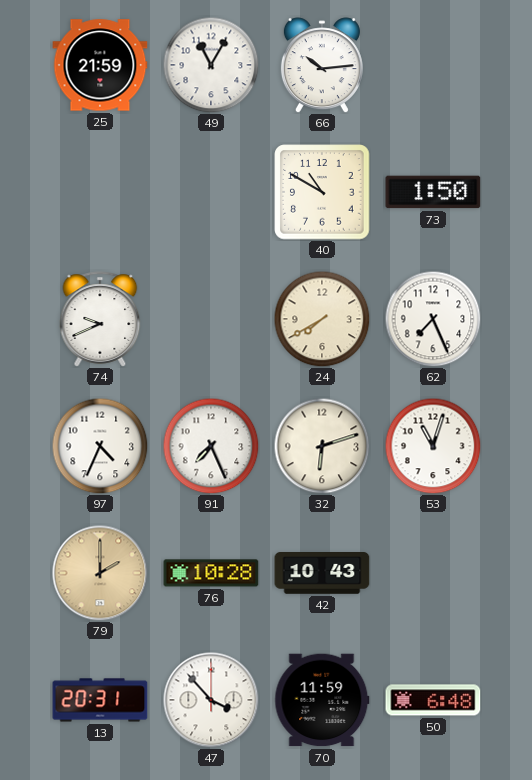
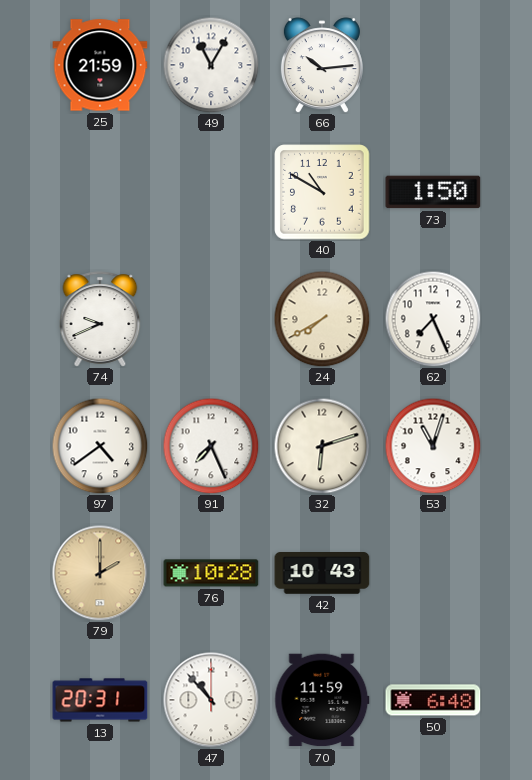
97: 4:34 -> 4:39 (100, 446)
47: 3:53 -> 10:53 (211, 700)
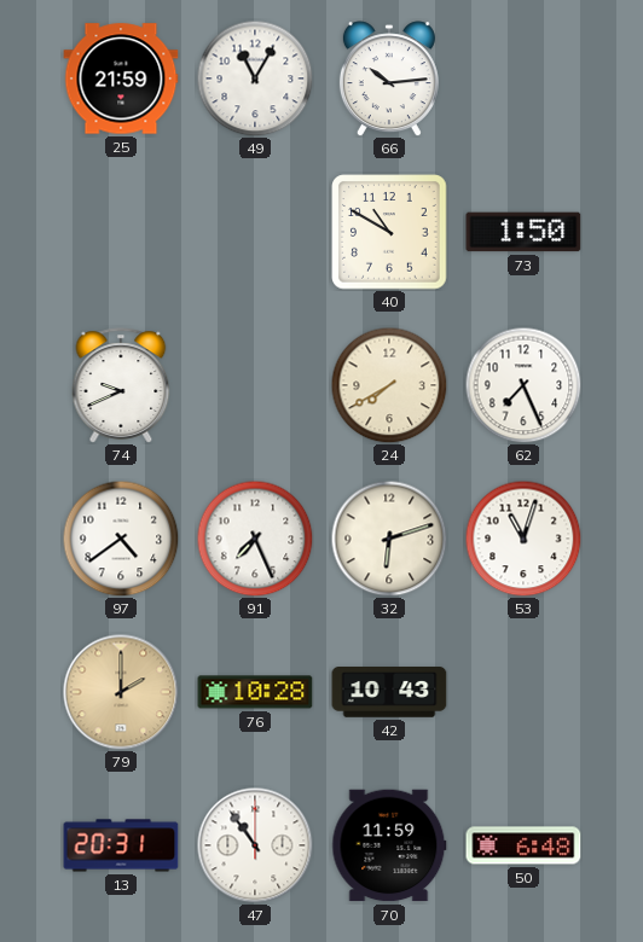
47: 10:53 -> 10:54 (255, 845)
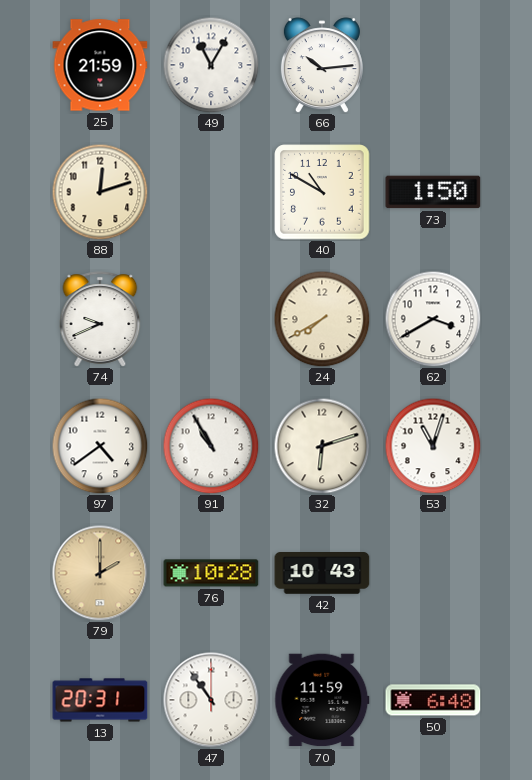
88: none -> 12:12 (100, 192)
62: 7:26 -> 3:40 (433, 319)
91: 7:26 -> 10:55 (211, 446)
